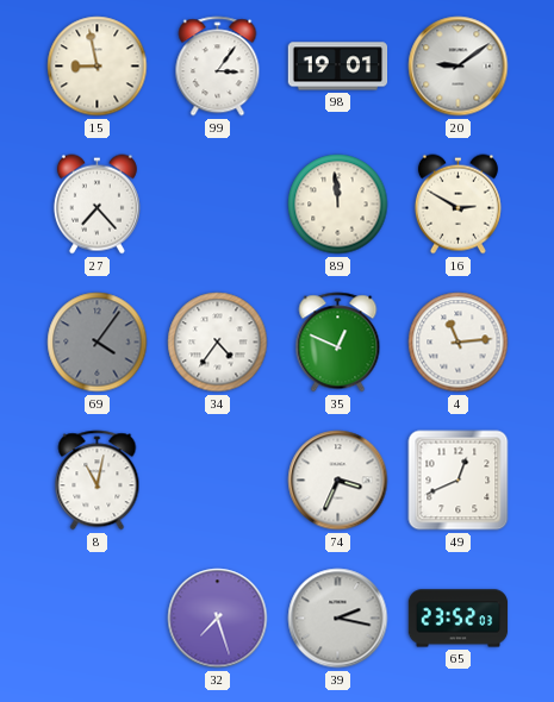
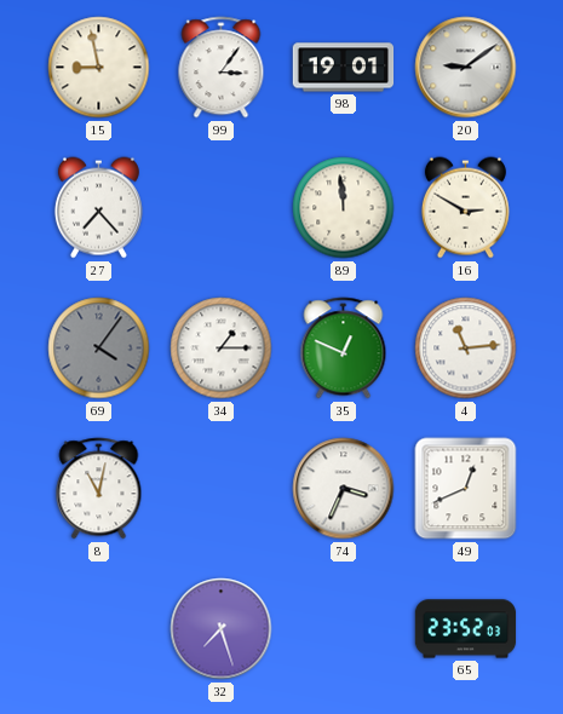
34: 4:36 -> 1:15 (222, 349)
39: 2:17 -> none (338, 619)
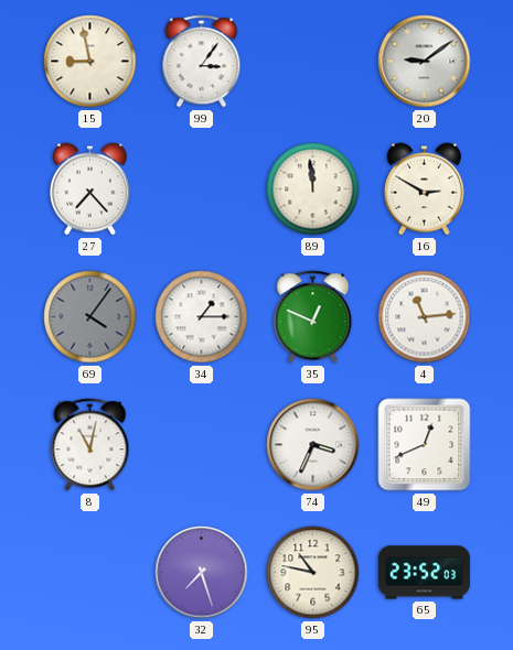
98: 19:01 -> none (344, 68)
95: none -> 10:47 (313, 573)
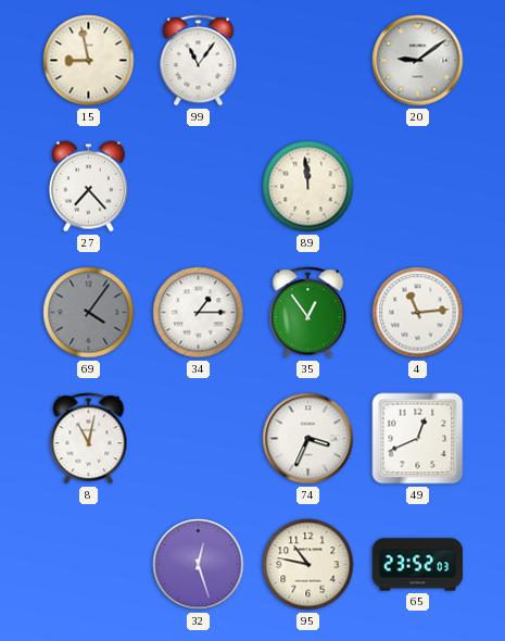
99: 3:06 -> 11:06 (199, 61)
16: 2:50 -> none (424, 189)
35: 12:49 -> 12:54 (308, 313)
32: 7:27 -> 12:27 (199, 565)
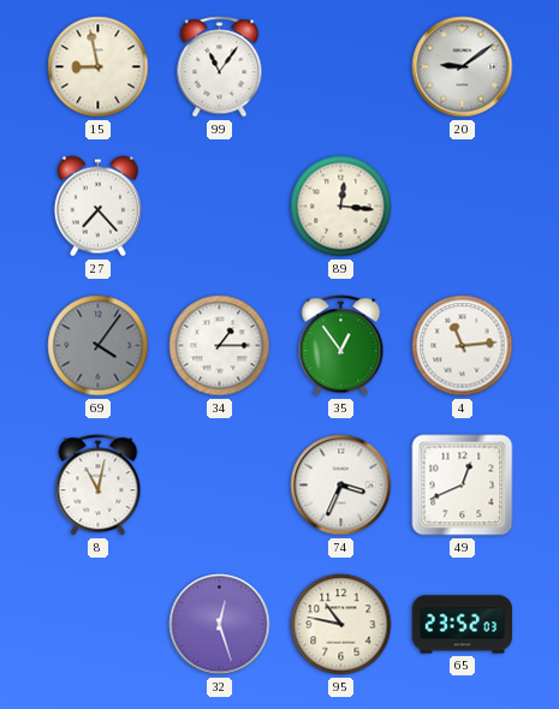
89: 11:59 -> 12:16 (341, 207)
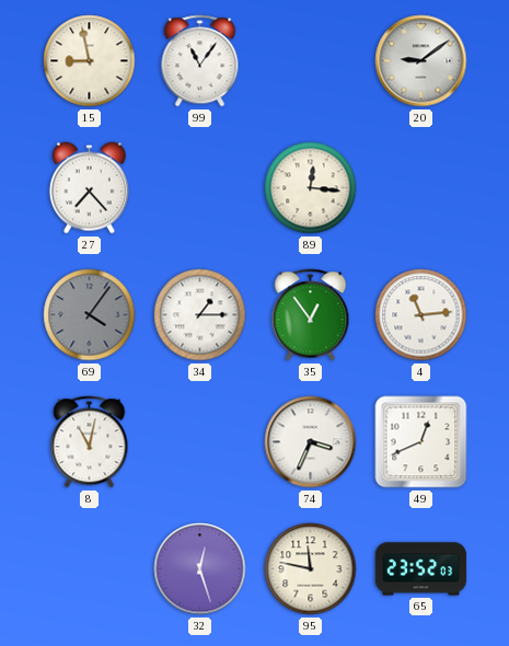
95: 10:47 -> 11:47 (311, 569)
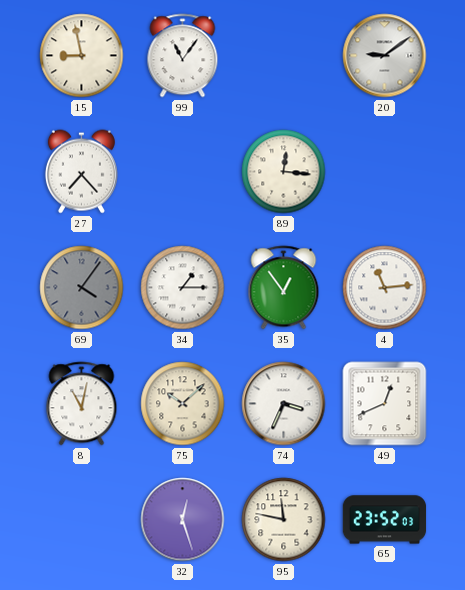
75: none -> 10:08 (183, 404)
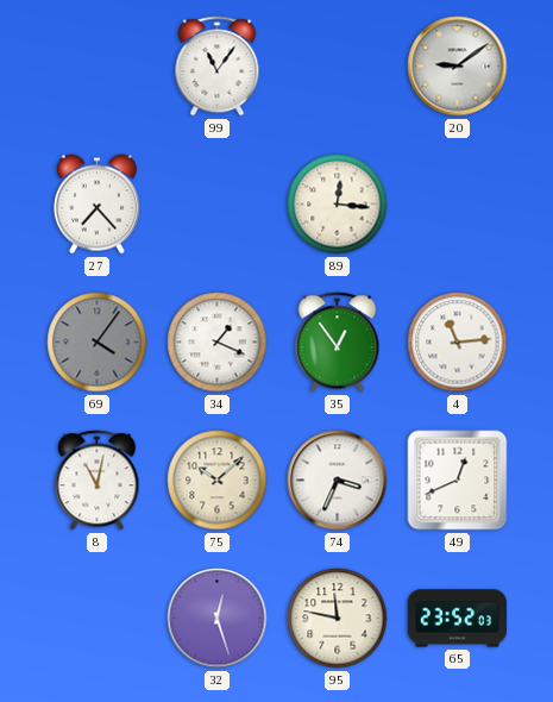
15: 8:58 -> none (82, 56)
34: 1:15 -> 1:19 (218, 343)
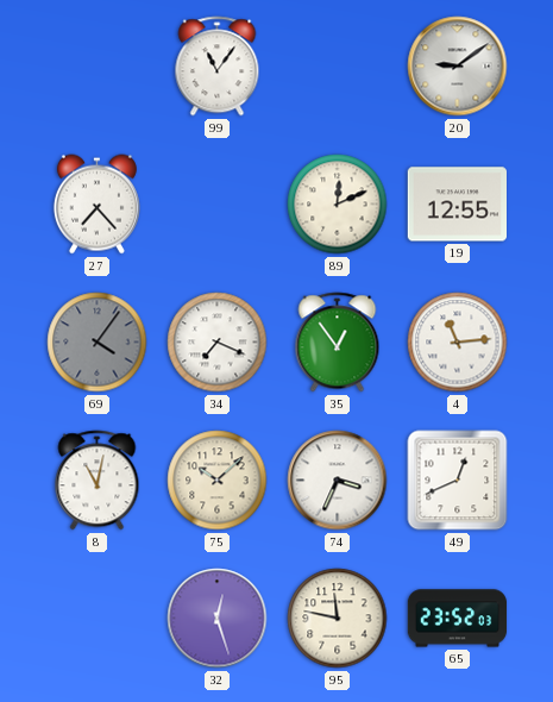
89: 12:16 -> 12:11 (338, 205)
19: none -> 12:55 (458, 205)
34: 1:19 -> 7:19 (218, 343)
